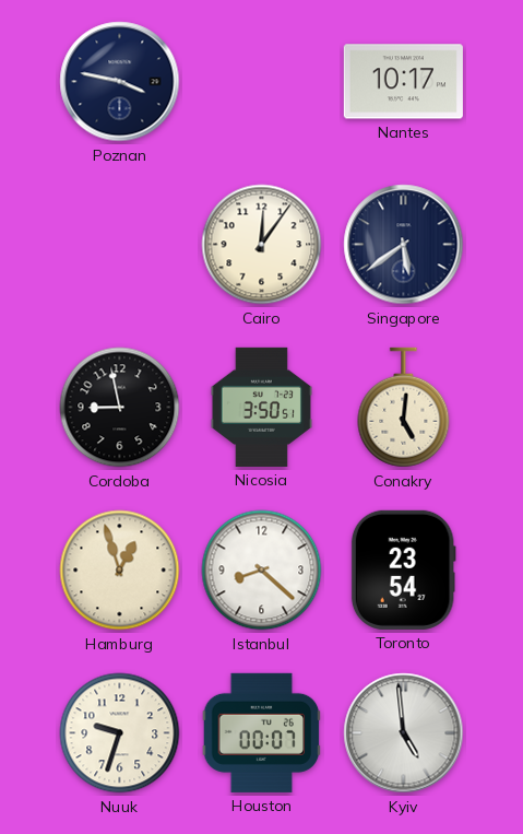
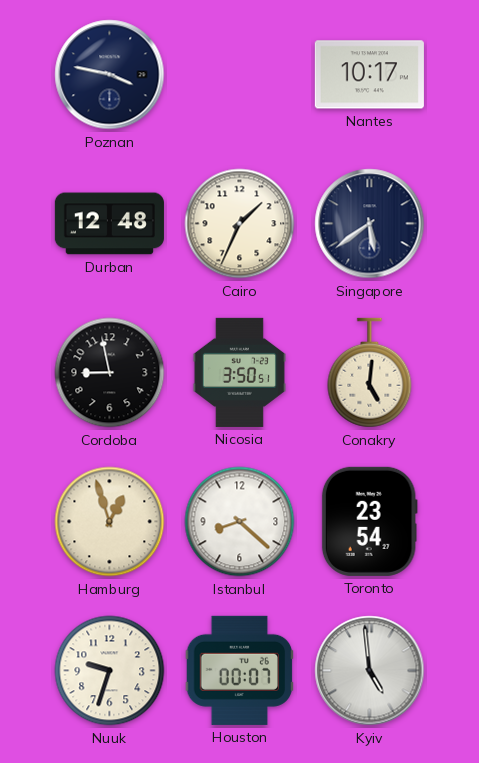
Durban: none -> 12:48 (109, 224)
Cairo: 12:06 -> 1:34 (240, 224)
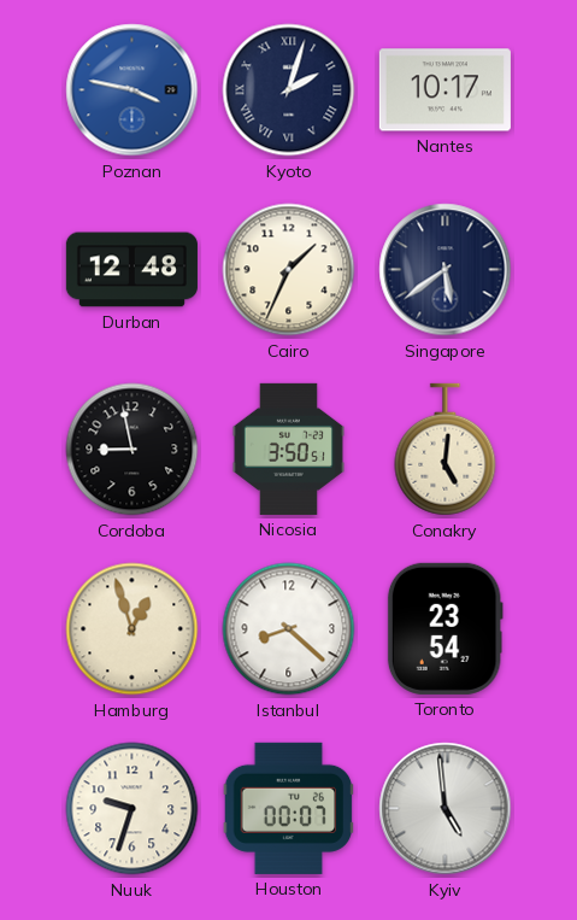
Poznan dial: navy -> blue (133, 90)
Kyoto: none -> 2:03 (289, 90)
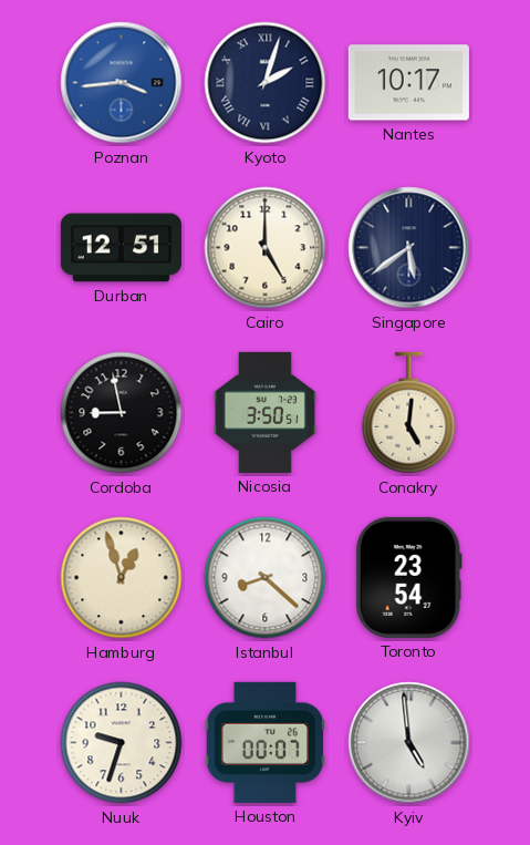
Poznan: 3:47 -> 3:44 (122, 83)
Durban: 12:48 -> 12:51 (121, 248)
Cairo: 1:34 -> 5:00 (266, 248)
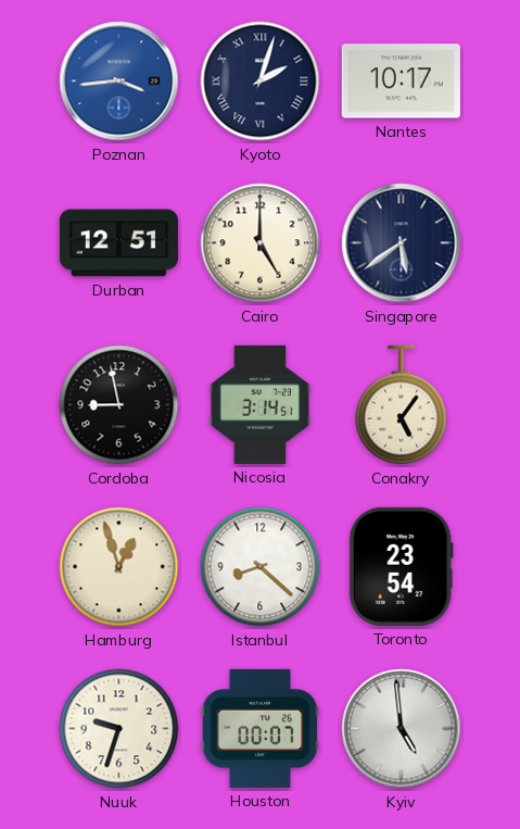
Nicosia: 3:50 -> 3:14 (259, 404)
Conakry: 5:01 -> 5:06 (402, 405)
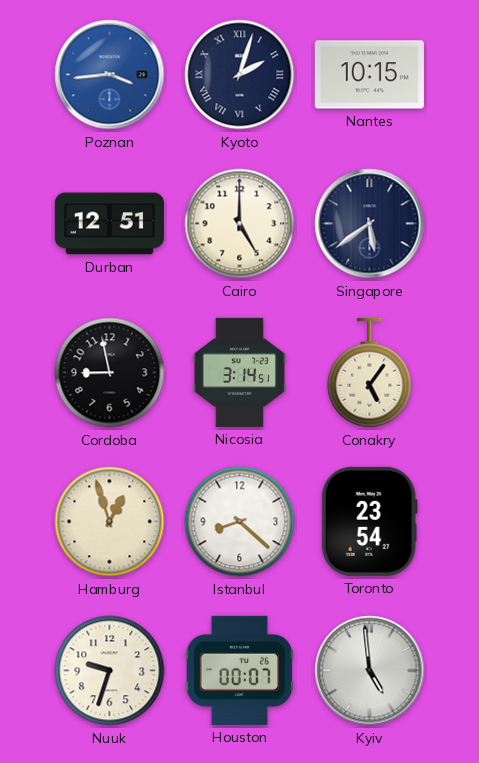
Nantes: 10:17 -> 10:15 (369, 75)
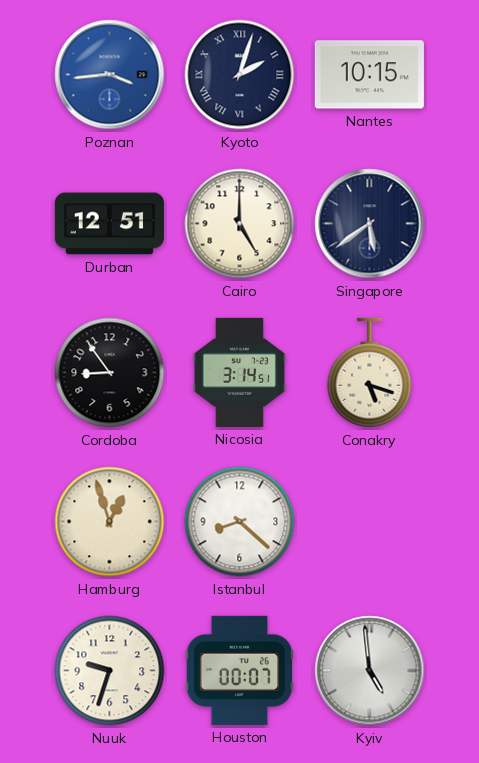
Cordoba: 8:58 -> 8:54 (110, 373)
Conakry: 5:06 -> 5:18 (370, 373)
Toronto: 23:54 -> none (369, 521)
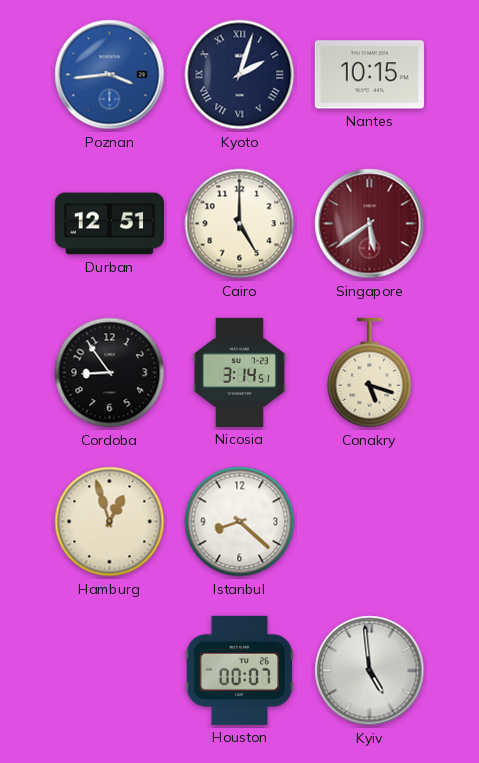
Singapore dial: navy -> burgundy (370, 224)
Nuuk: 9:33 -> none (110, 671)
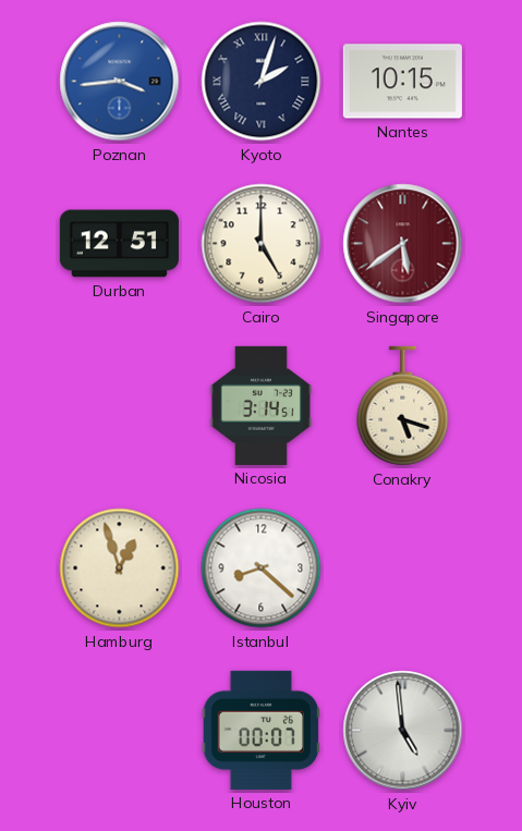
Cordoba: 8:54 -> none (110, 373)
